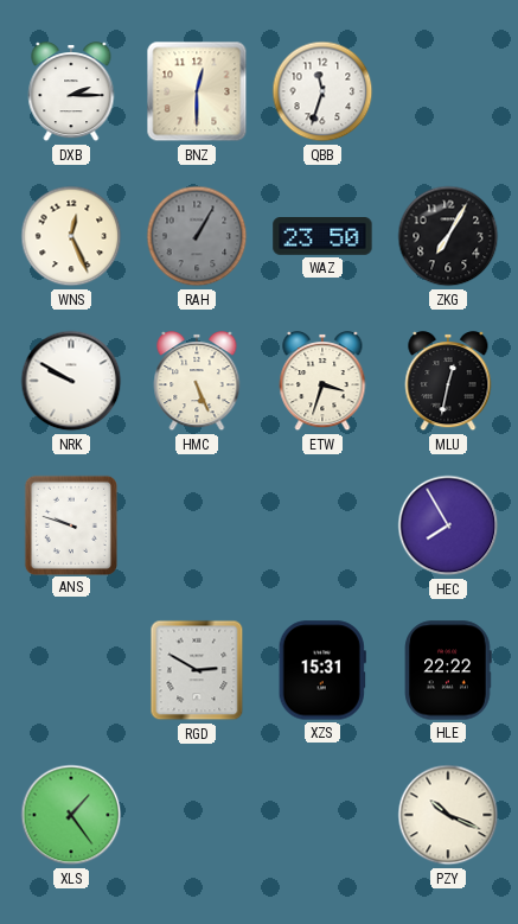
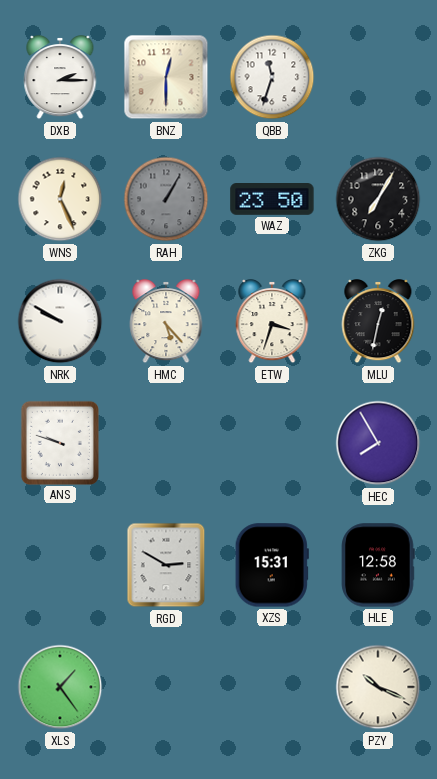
HMC: 5:26 -> 5:23 (166, 321)
HLE: 22:22 -> 12:58 (378, 565)
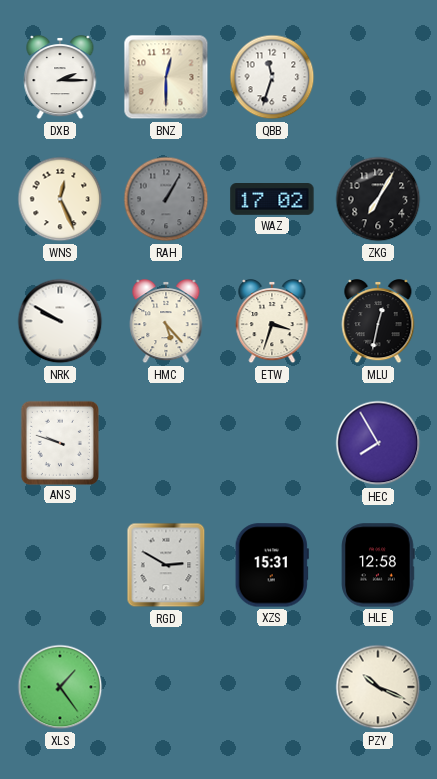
WAZ: 23:50 -> 17:02 (272, 200)
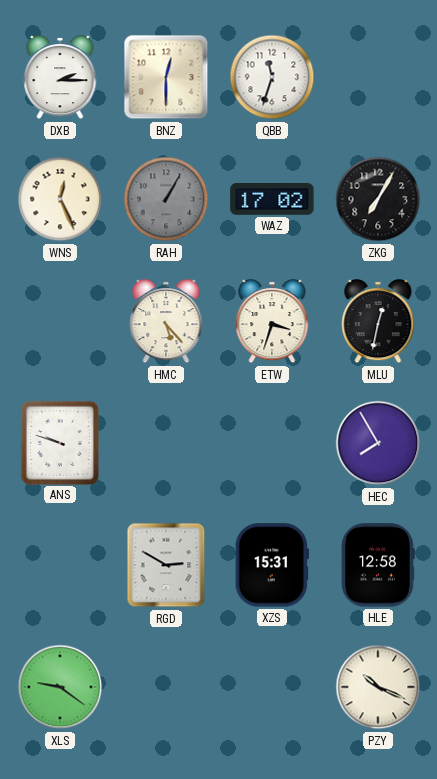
NRK: 9:50 -> none (60, 321)
XLS: 1:24 -> 9:21 (60, 687)
